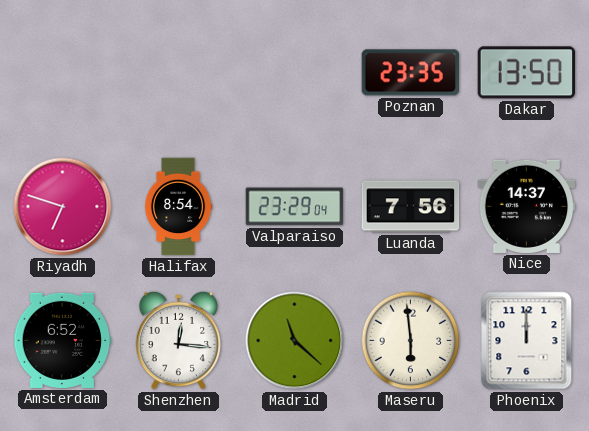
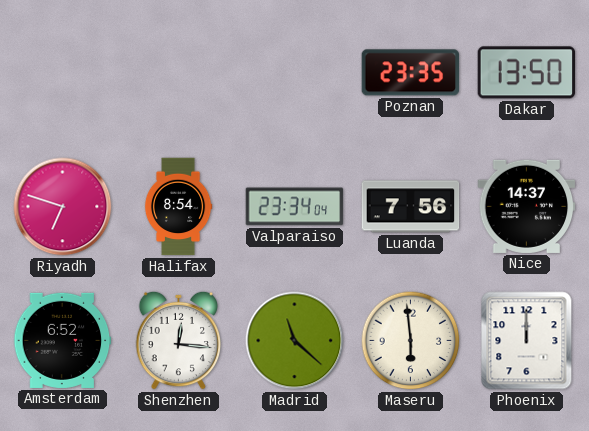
Valparaiso: 23:29 -> 23:34 (295, 207)
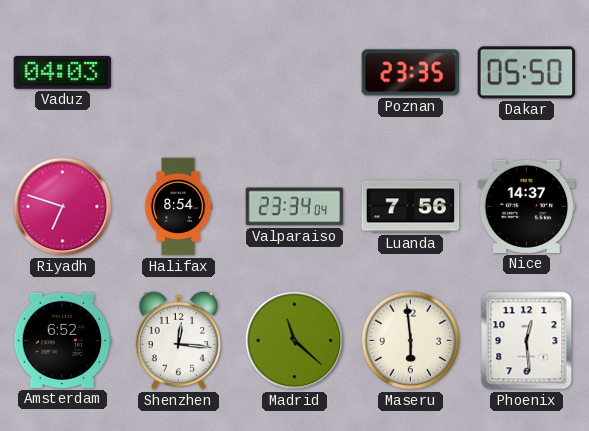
Vaduz: none -> 04:03 (63, 72)
Dakar: 13:50 -> 05:50 (527, 73)
Phoenix: 12:00 -> 12:29 (527, 341)
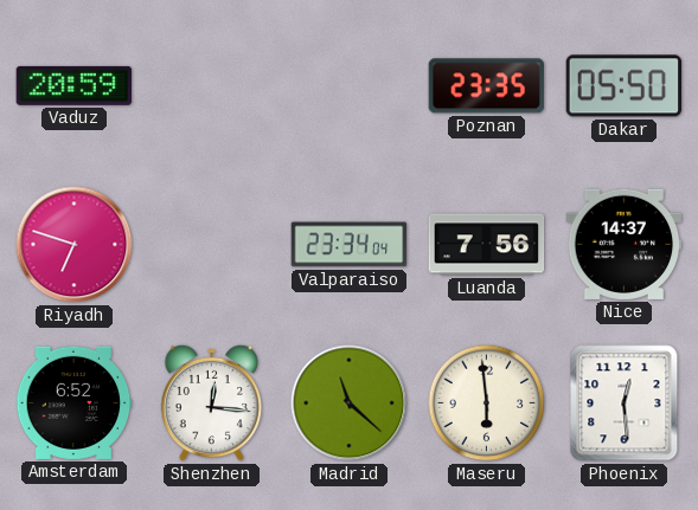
Vaduz: 04:03 -> 20:59 (75, 85)
Halifax: 8:54 -> none (178, 207)
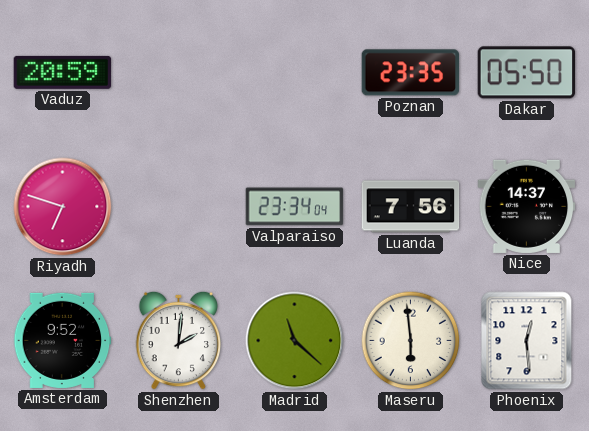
Amsterdam: 6:52 -> 9:52 (63, 340)
Shenzhen: 12:16 -> 2:01 (179, 340)
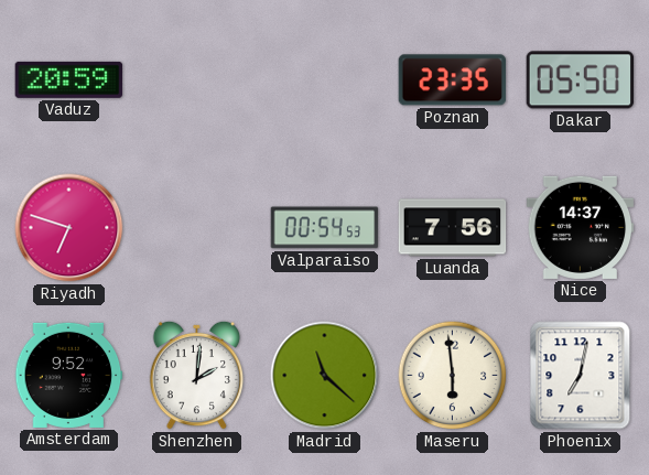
Valparaiso: 23:34 -> 00:54 (325, 228)
Phoenix: 12:29 -> 7:02 (581, 376)
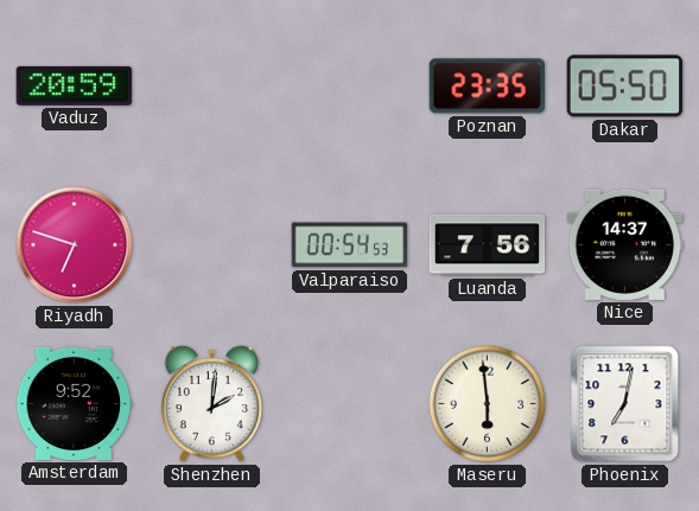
Madrid: 11:22 -> none (325, 376)
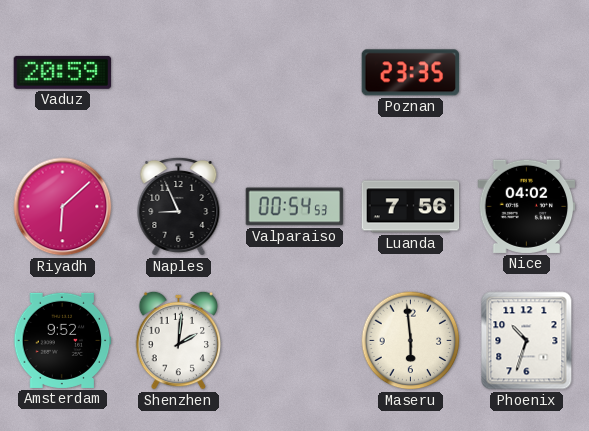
Dakar: 05:50 -> none (625, 87)
Riyadh: 6:48 -> 6:08 (63, 207)
Naples: none -> 8:56 (179, 206)
Nice: 14:37 -> 04:02 (527, 206)
Phoenix: 7:02 -> 10:33 (527, 341)
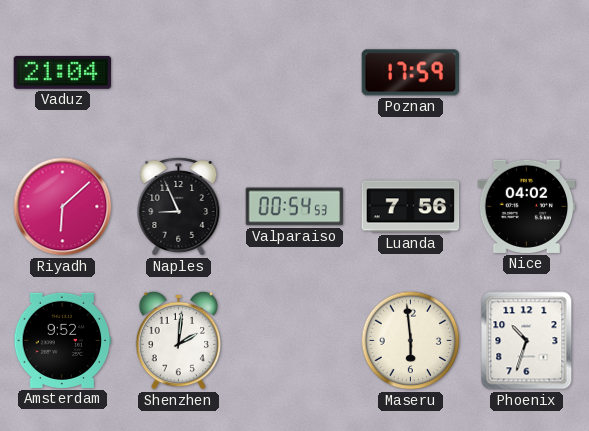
Vaduz: 20:59 -> 21:04 (63, 72)
Poznan: 23:35 -> 17:59 (411, 73)
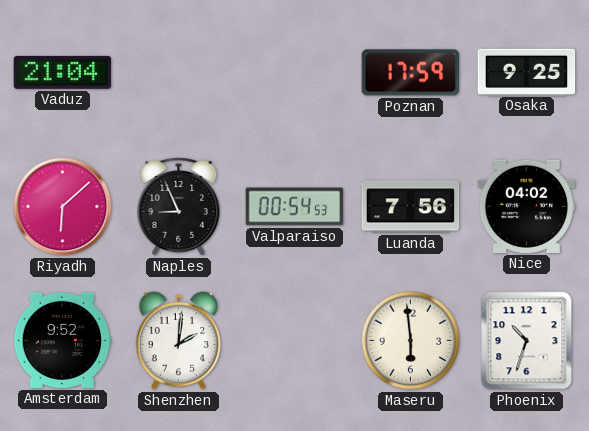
Osaka: none -> 9:25 (527, 72)
